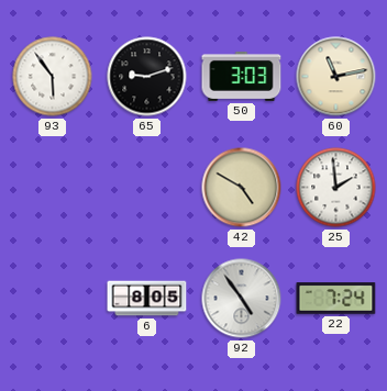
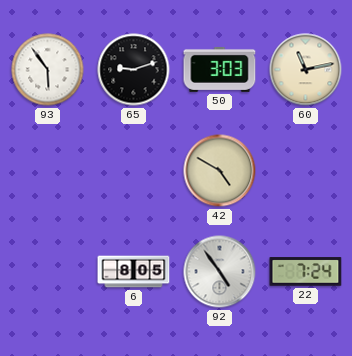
25: 1:59 -> none (336, 188)
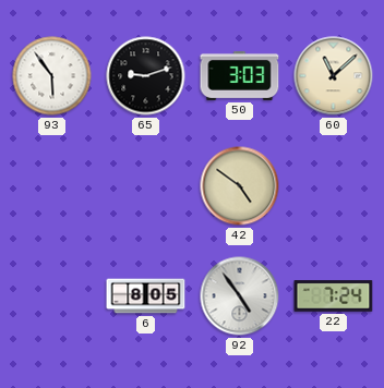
60: 11:13 -> 11:08 (334, 76)
42: 4:50 -> 4:51 (240, 186)
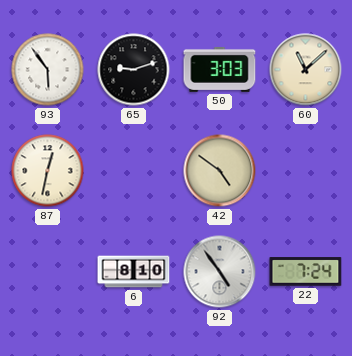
87: none -> 12:32 (48, 171)
6: 8:05 -> 8:10 (134, 272)
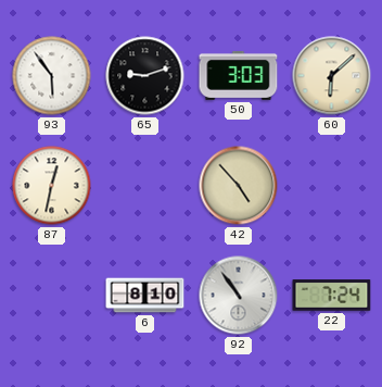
60: 11:08 -> 6:08 (332, 76)
42: 4:51 -> 4:53 (239, 186)
92: 4:54 -> 10:54 (239, 296)
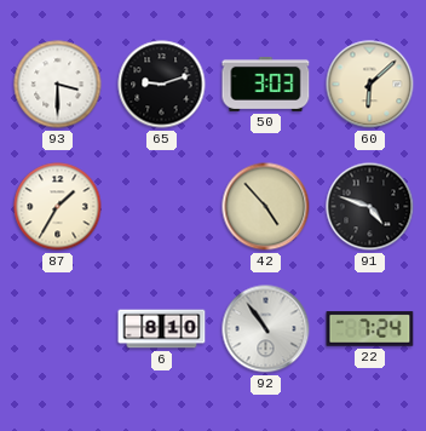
93: 5:54 -> 3:30 (58, 85)
87: 12:32 -> 1:35 (58, 207)
91: none -> 4:48 (370, 207)
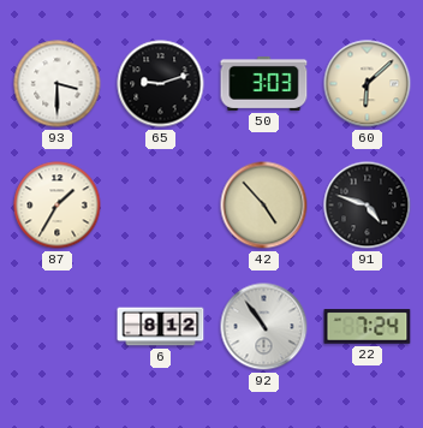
6: 8:10 -> 8:12 (161, 327)
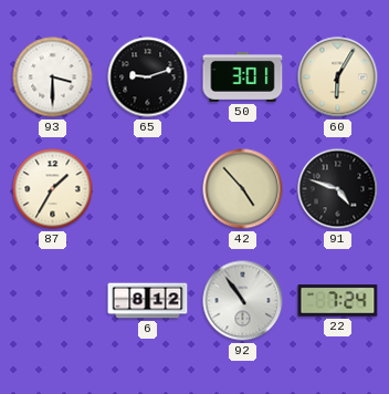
50: 3:03 -> 3:01 (243, 76)
60: 6:08 -> 6:05 (338, 77)
